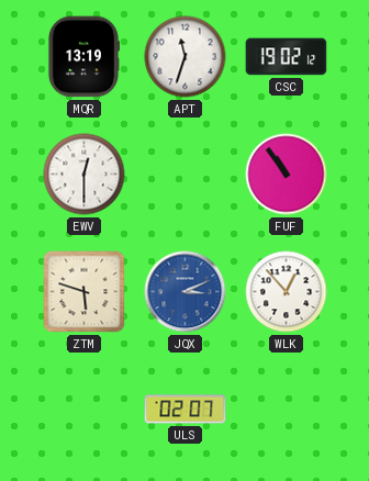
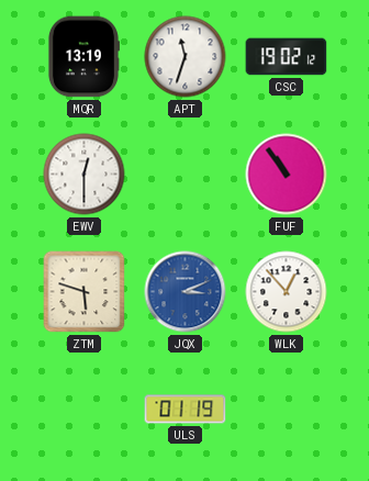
ULS: 02:07 -> 01:19 (186, 410)
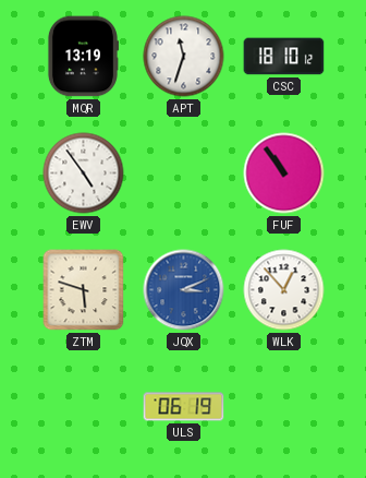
CSC: 19:02 -> 18:10 (284, 57)
EWV: 12:30 -> 4:54 (84, 174)
ULS: 01:19 -> 06:19 (184, 407)
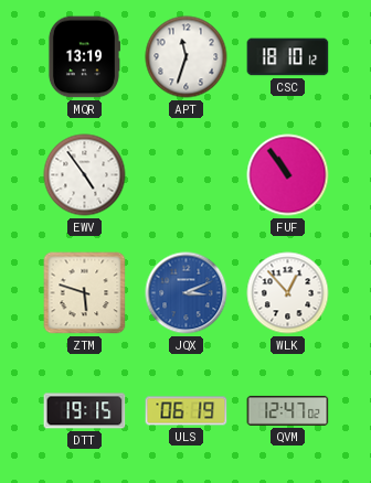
DTT: none -> 19:15 (85, 411)
QVM: none -> 12:47 (288, 410)
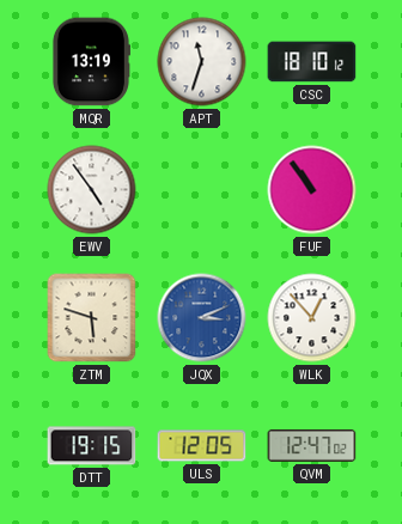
ULS: 06:19 -> 12:05 (202, 446)
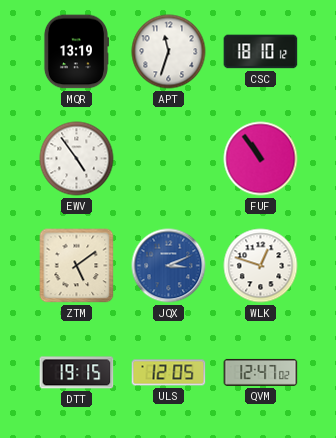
ZTM: 5:48 -> 5:09 (77, 266)
WLK: 12:53 -> 12:48 (261, 266)
